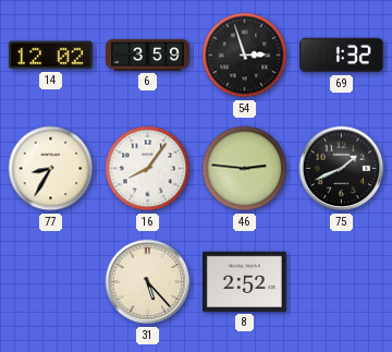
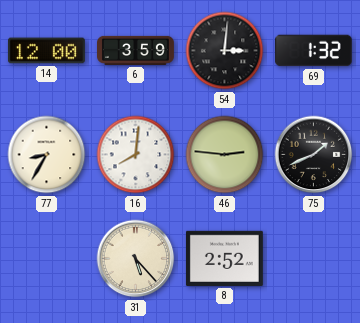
14: 12:02 -> 12:00 (46, 51)
54: 2:57 -> 3:01 (225, 51)
16: 8:06 -> 8:01 (136, 155)
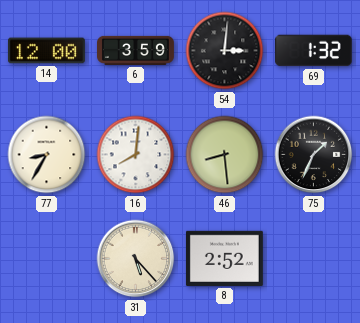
46: 2:46 -> 8:29 (225, 155)
75: 1:41 -> 1:34 (314, 155)
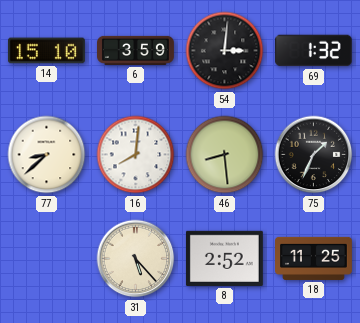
14: 12:00 -> 15:10 (46, 51)
77: 8:35 -> 8:38 (47, 155)
18: none -> 11:25 (314, 258)
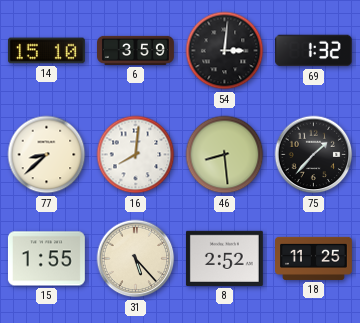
75: 1:34 -> 1:37 (314, 155)
15: none -> 1:55 (46, 259)
